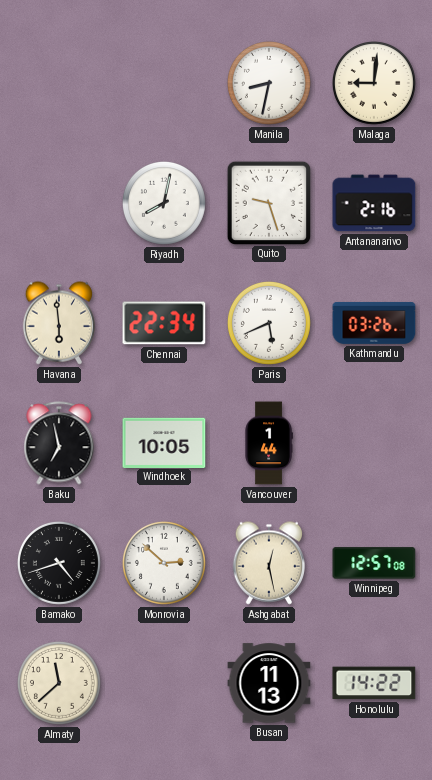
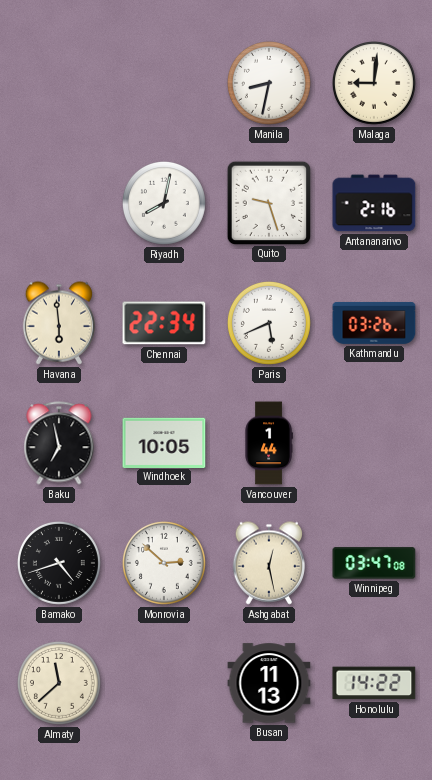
Winnipeg: 12:57 -> 03:47 (374, 563)
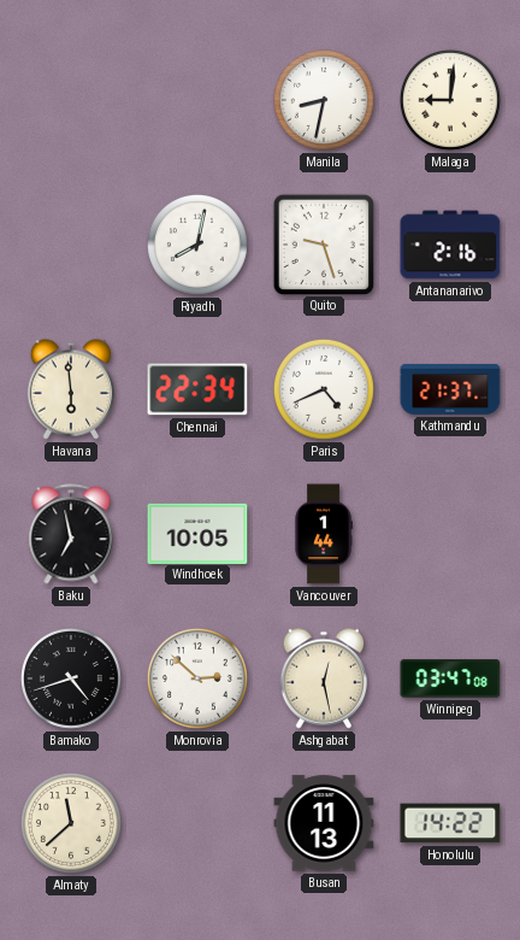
Paris: 5:41 -> 4:41 (324, 389)
Kathmandu: 03:26 -> 21:37 (450, 389)
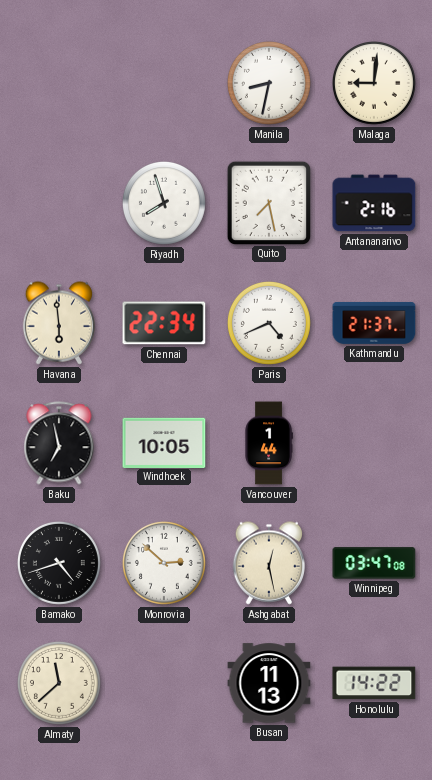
Riyadh: 8:02 -> 7:57 (164, 203)
Quito: 9:27 -> 7:28 (268, 202)
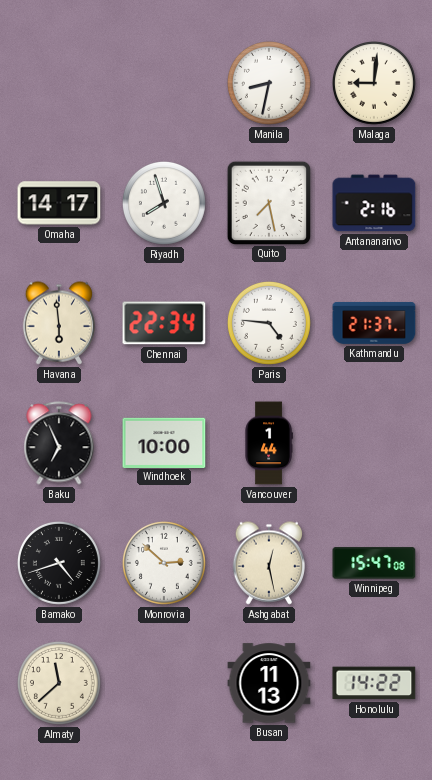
Omaha: none -> 14:17 (59, 203)
Paris: 4:41 -> 4:46 (269, 323)
Baku: 6:58 -> 6:56 (59, 443)
Windhoek: 10:05 -> 10:00 (164, 442)
Winnipeg: 03:47 -> 15:47 (374, 563)
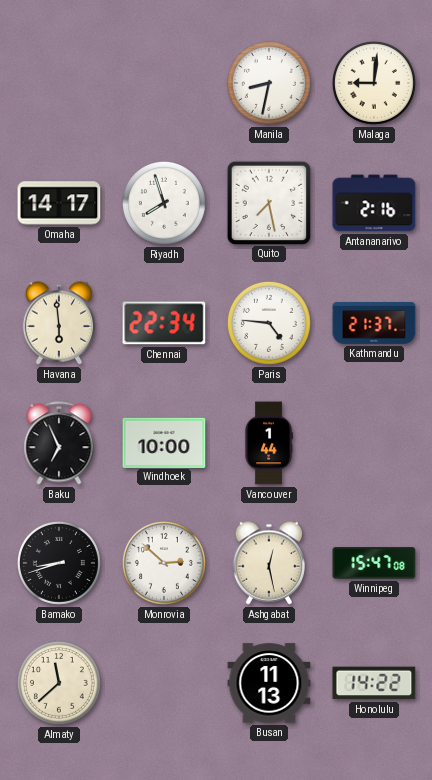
Bamako: 4:42 -> 8:42 (59, 563)
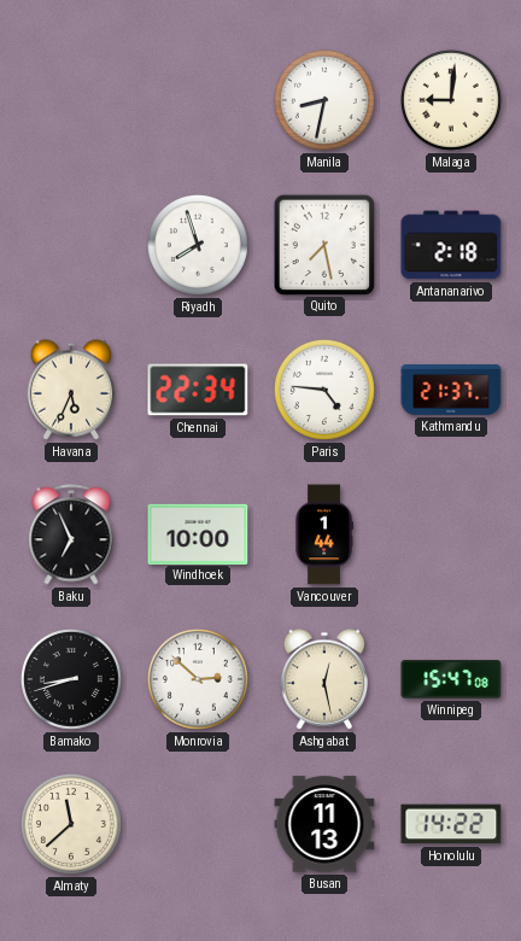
Omaha: 14:17 -> none (59, 203)
Antananarivo: 2:16 -> 2:18 (451, 245)
Havana: 5:59 -> 5:34 (70, 390)
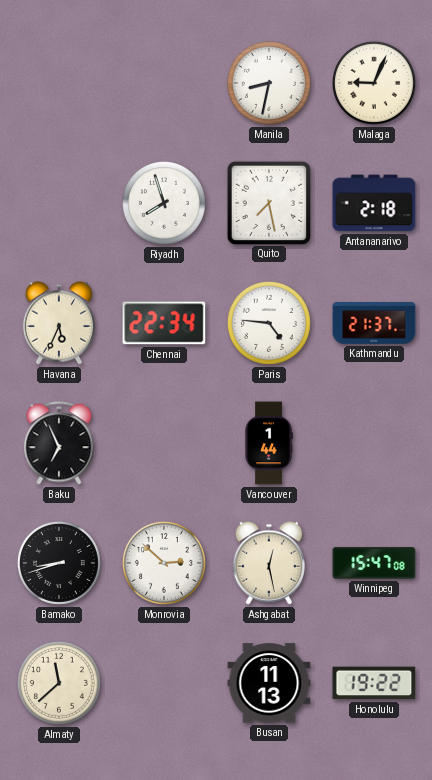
Malaga: 9:01 -> 9:04 (374, 83)
Windhoek: 10:00 -> none (198, 533)
Honolulu: 14:22 -> 19:22 (374, 683)
